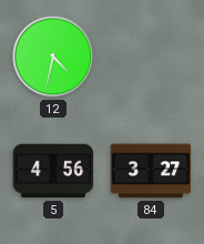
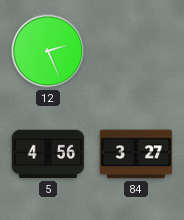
12: 4:32 -> 2:26 (48, 51)
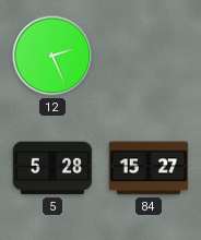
5: 4:56 -> 5:28 (52, 168)
84: 3:27 -> 15:27 (149, 168)
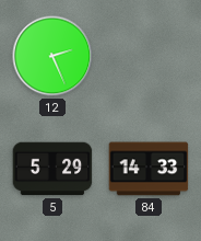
5: 5:28 -> 5:29 (52, 169)
84: 15:27 -> 14:33 (149, 169)
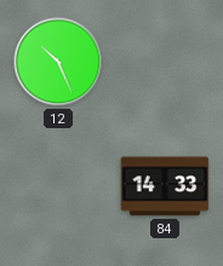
12: 2:26 -> 10:26 (58, 62)
5: 5:29 -> none (52, 169)
